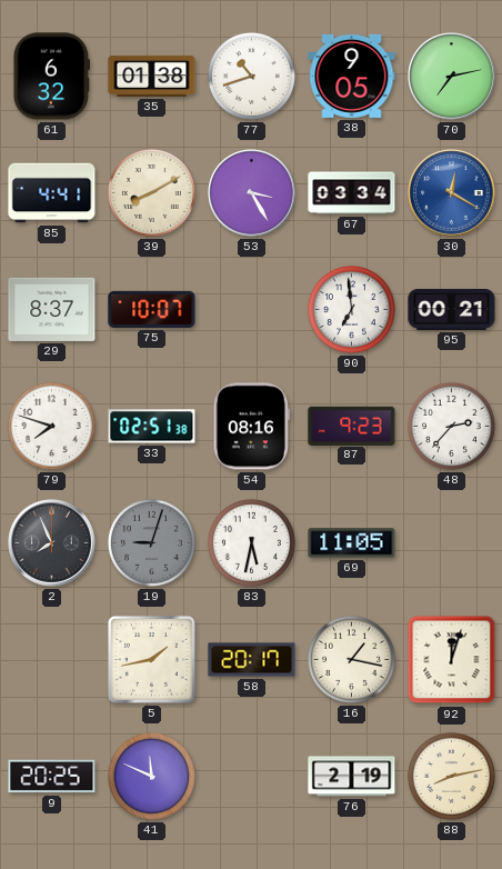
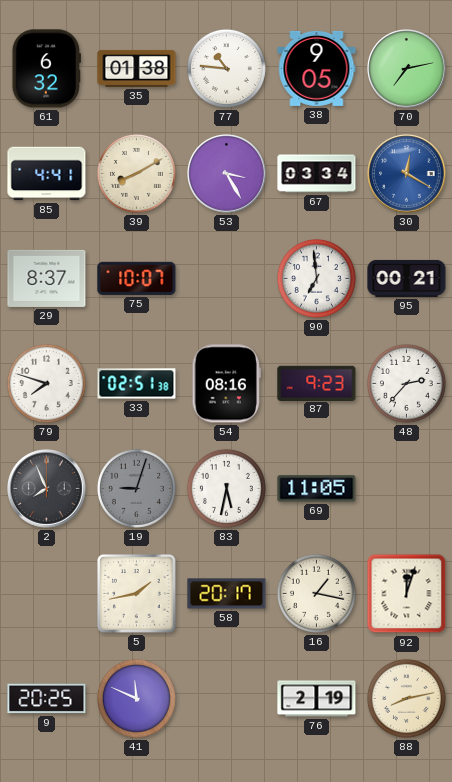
77: 10:42 -> 10:46 (226, 68)
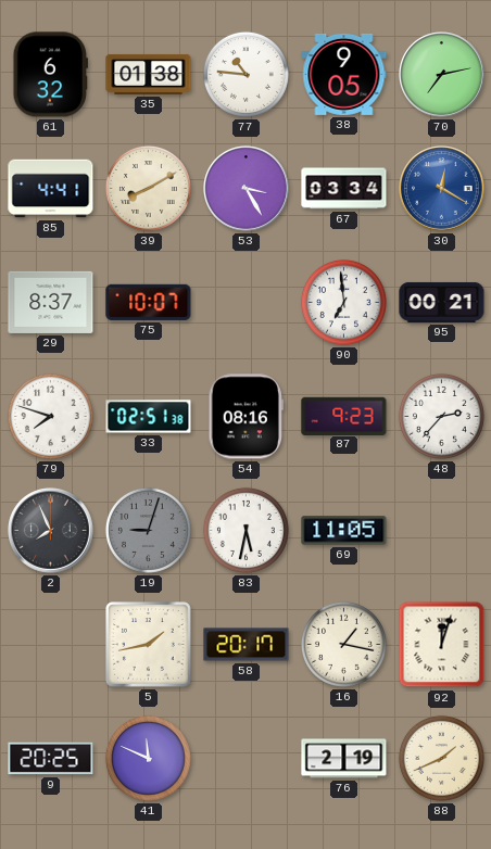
88: 8:13 -> 1:41 (441, 758)
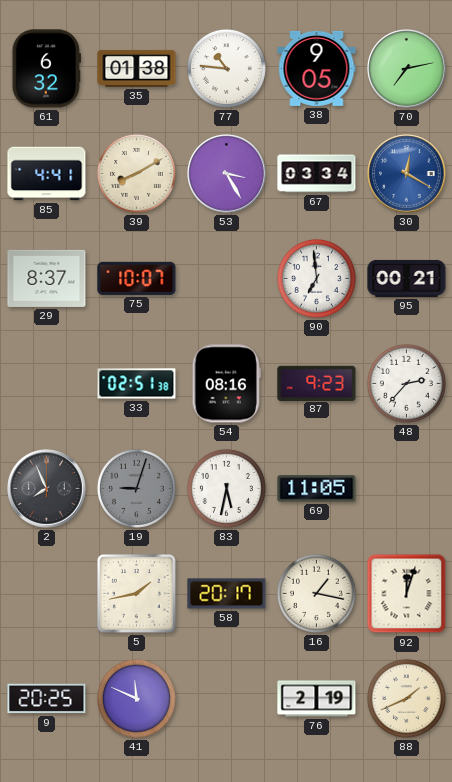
79: 7:48 -> none (50, 416)
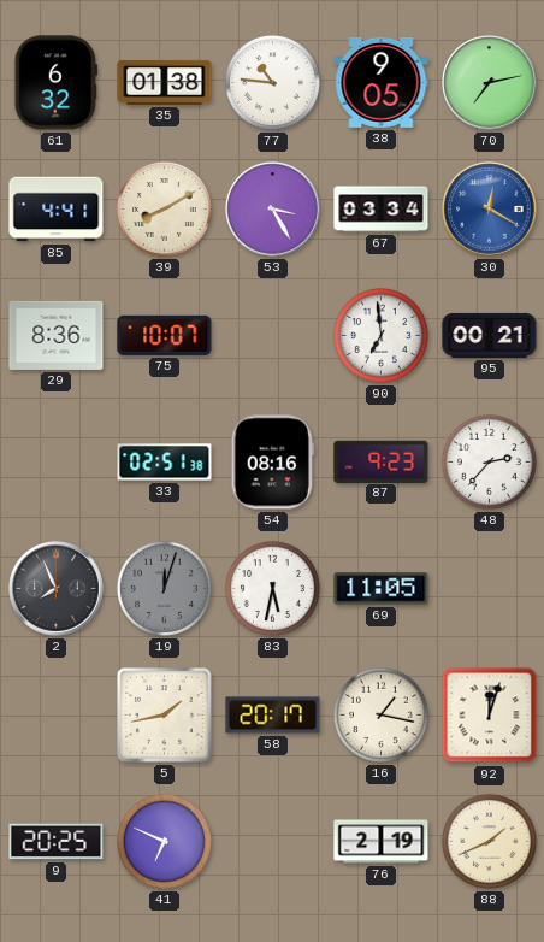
29: 8:37 -> 8:36 (57, 335)
19: 9:03 -> 12:03 (164, 588)
41: 11:49 -> 6:49 (164, 841)
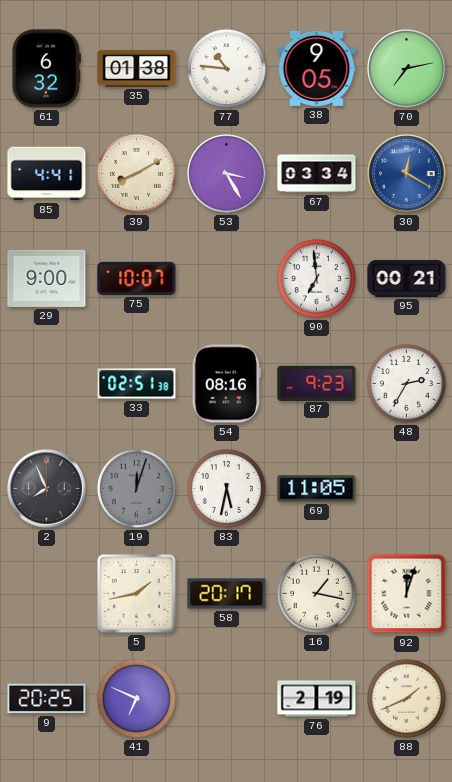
29: 8:36 -> 9:00 (47, 278)
48: 2:37 -> 2:35 (406, 383)
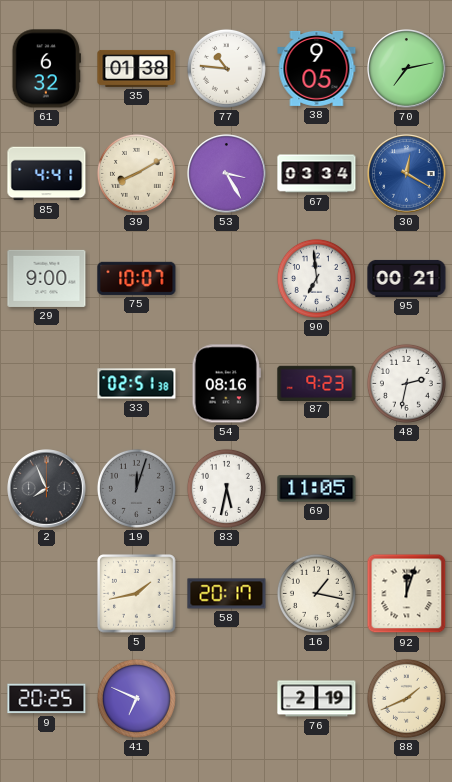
48: 2:35 -> 2:32 (406, 383)
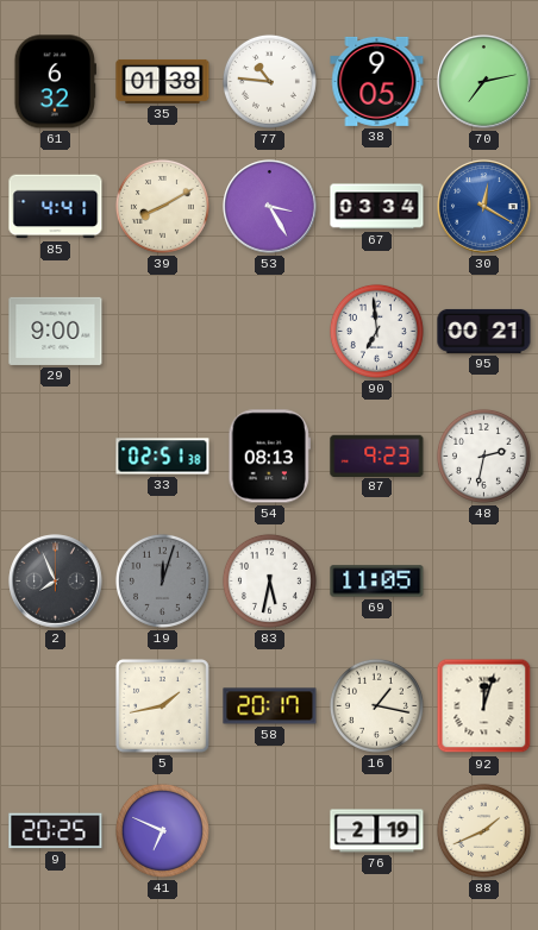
75: 10:07 -> none (137, 278)
54: 08:16 -> 08:13 (269, 457)
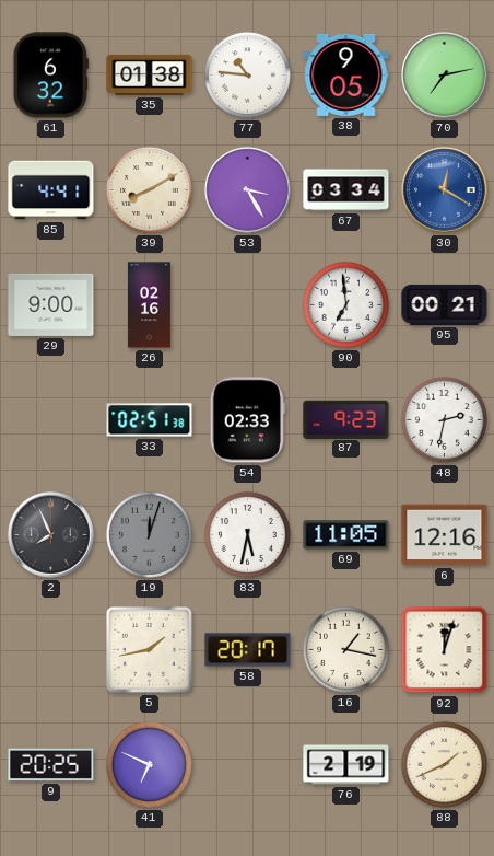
26: none -> 02:16 (149, 305)
54: 08:13 -> 02:33 (247, 420)
6: none -> 12:16 (445, 535)
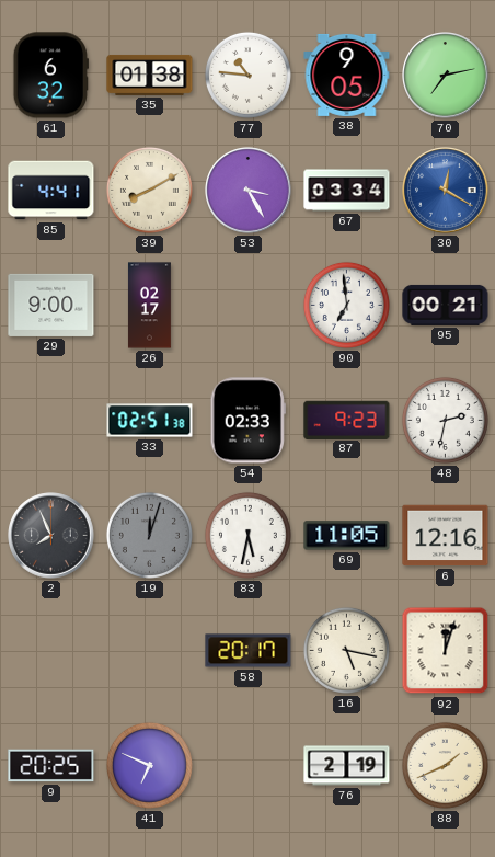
26: 02:16 -> 02:17 (149, 306)
5: 1:43 -> none (150, 650)
16: 1:17 -> 5:17 (346, 650)
